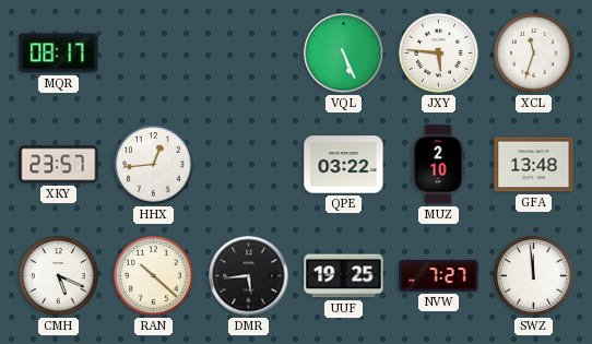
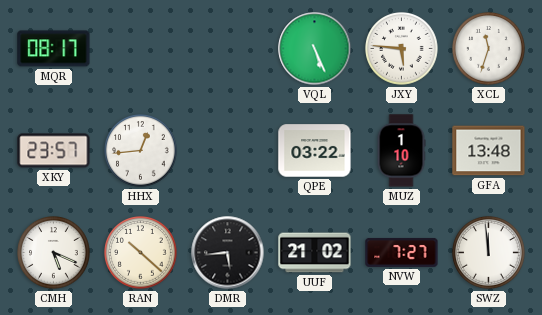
MUZ: 2:10 -> 1:10 (401, 151)
UUF: 19:25 -> 21:02 (315, 253)
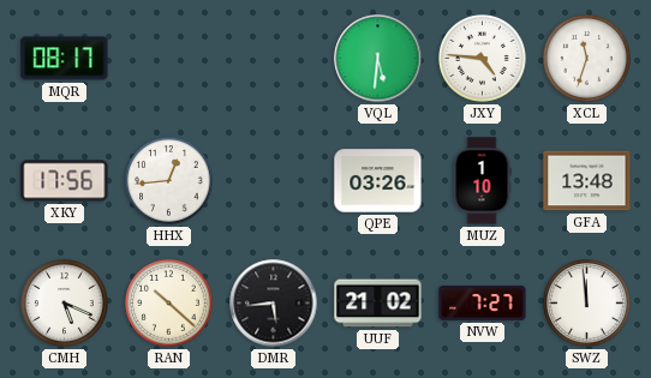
VQL: 5:26 -> 5:31 (378, 59)
JXY: 5:46 -> 4:46 (483, 59)
XKY: 23:57 -> 17:56 (65, 181)
QPE: 03:22 -> 03:26 (378, 181)
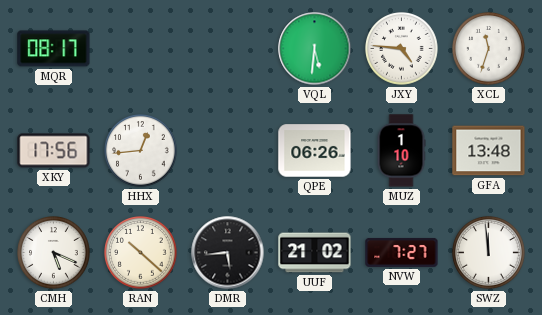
QPE: 03:26 -> 06:26 (315, 151)
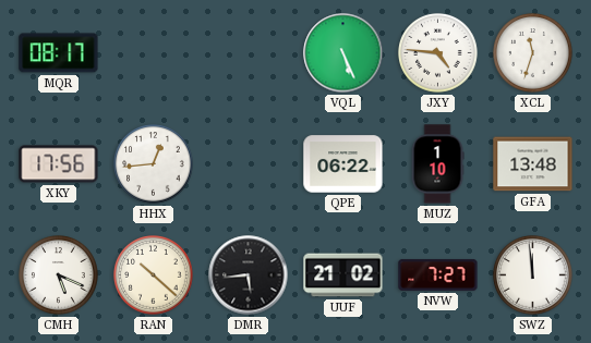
VQL: 5:31 -> 5:26 (343, 53)
QPE: 06:26 -> 06:22 (343, 164)
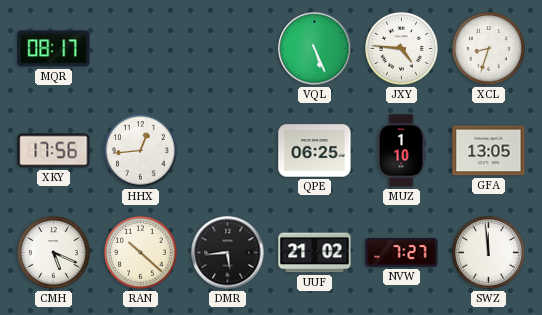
XCL: 11:33 -> 8:33 (489, 49)
QPE: 06:22 -> 06:25 (315, 151)
GFA: 13:48 -> 13:05 (489, 151)
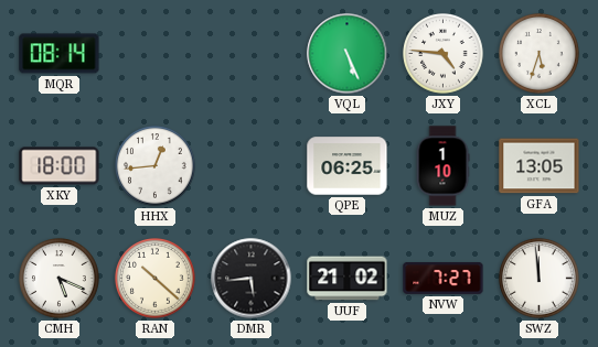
MQR: 08:17 -> 08:14 (60, 54)
XCL: 8:33 -> 5:33 (540, 54)
XKY: 17:56 -> 18:00 (60, 166)
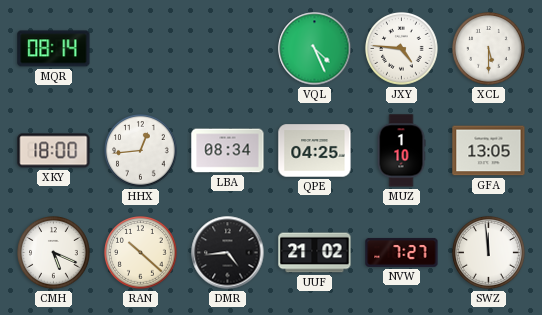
VQL: 5:26 -> 4:26 (315, 49)
XCL: 5:33 -> 5:30 (489, 49)
LBA: none -> 08:34 (228, 151)
QPE: 06:25 -> 04:25 (315, 151)
DMR: 5:44 -> 4:44 (228, 253)
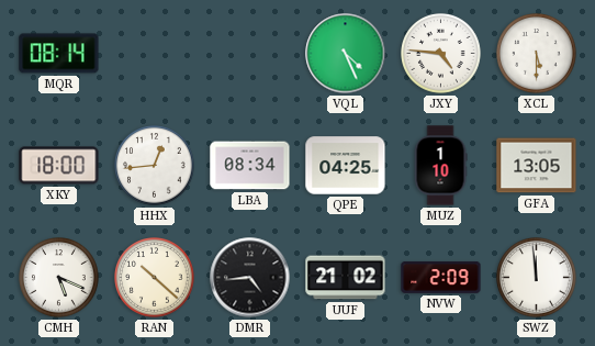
NVW: 7:27 -> 2:09 (441, 278)
